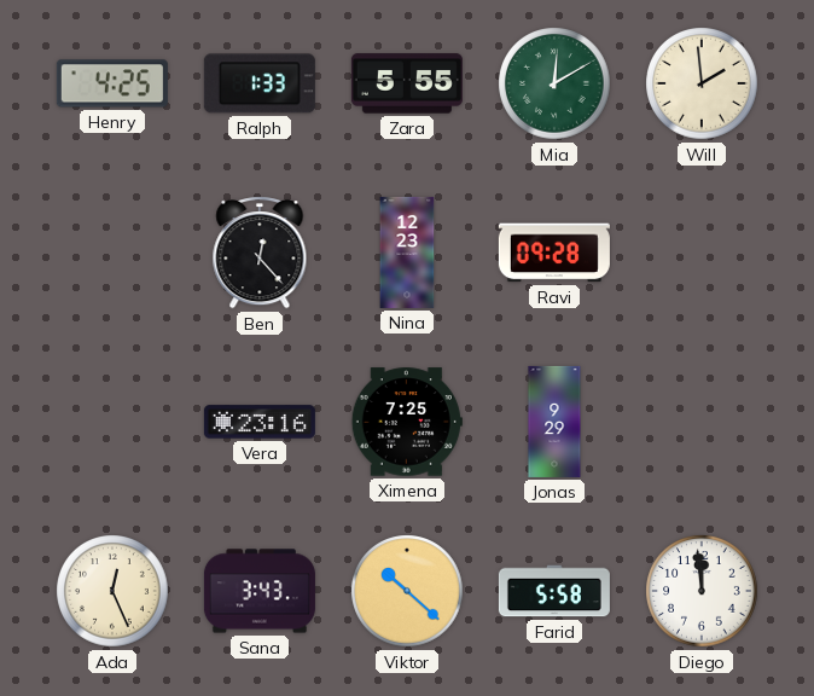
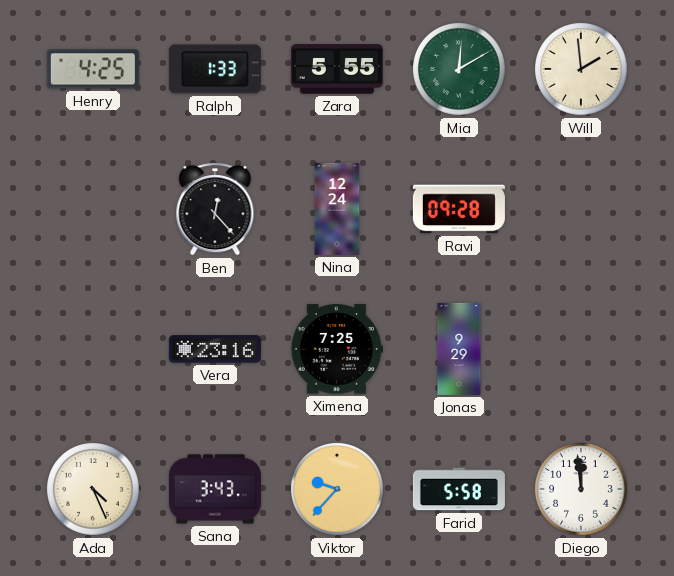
Nina: 12:23 -> 12:24 (337, 209)
Ada: 12:26 -> 4:26 (93, 489)
Viktor: 10:22 -> 9:37 (337, 489)
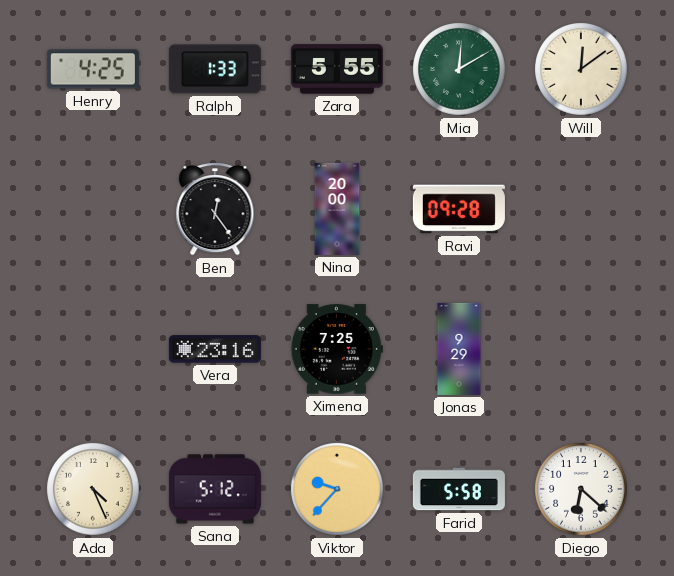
Will: 1:59 -> 12:09 (581, 69)
Ben: 12:23 -> 12:24 (215, 209)
Nina: 12:24 -> 20:00 (337, 209)
Sana: 3:43 -> 5:12 (215, 489)
Diego: 11:59 -> 6:22 (581, 489)
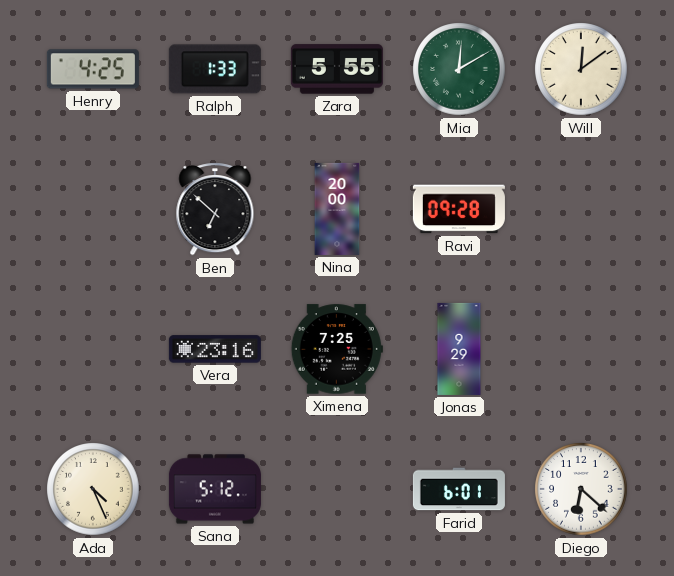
Ben: 12:24 -> 6:52 (215, 209)
Viktor: 9:37 -> none (337, 489)
Farid: 5:58 -> 6:01 (459, 489)
